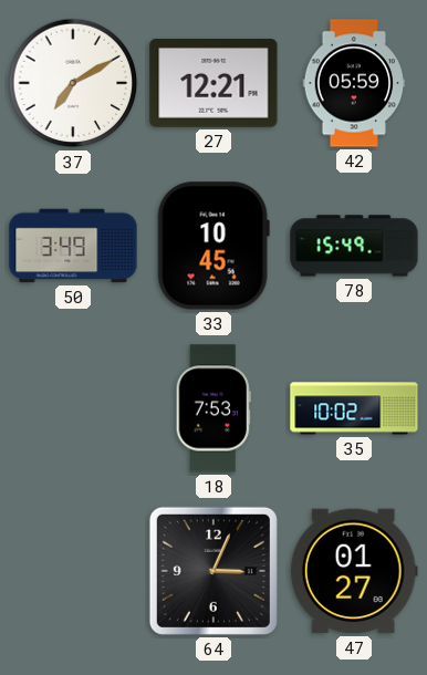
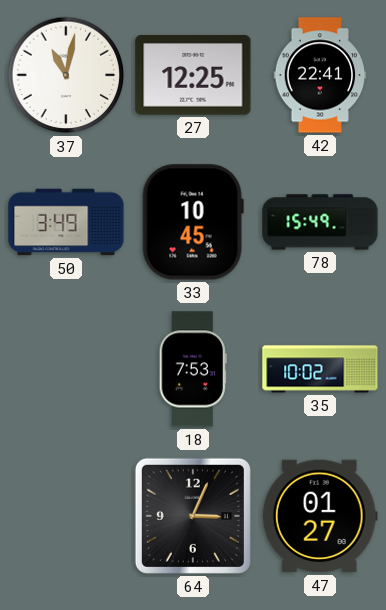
37: 7:10 -> 11:02 (66, 75)
27: 12:21 -> 12:25 (193, 76)
42: 05:59 -> 22:41 (320, 75)
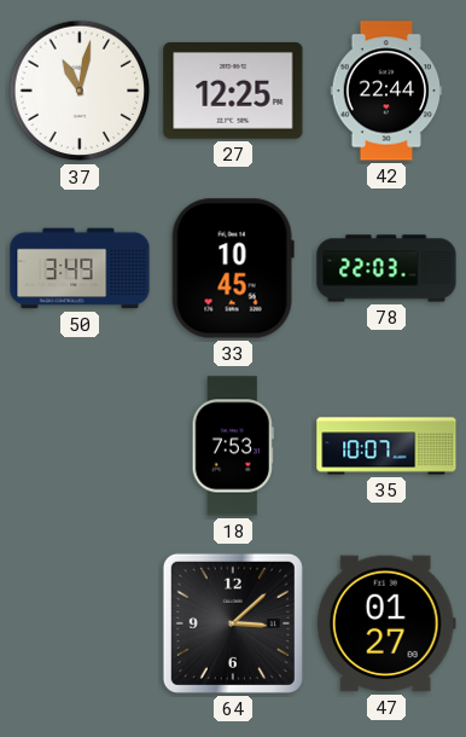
42: 22:41 -> 22:44 (386, 91)
78: 15:49 -> 22:03 (386, 268)
35: 10:02 -> 10:07 (386, 446)
64: 3:04 -> 3:08 (233, 623)
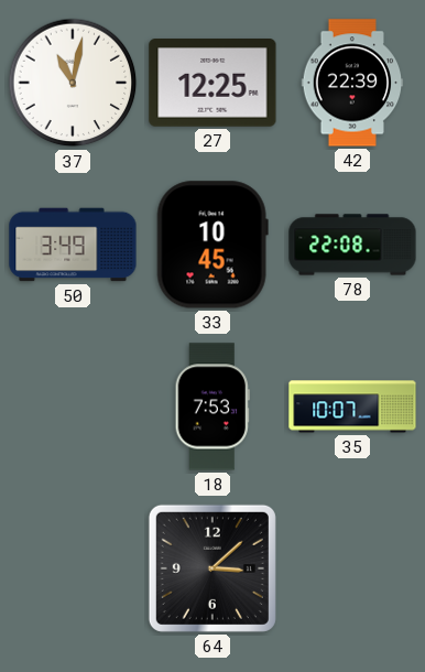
42: 22:44 -> 22:39 (352, 83)
78: 22:03 -> 22:08 (352, 245)
47: 01:27 -> none (386, 623)
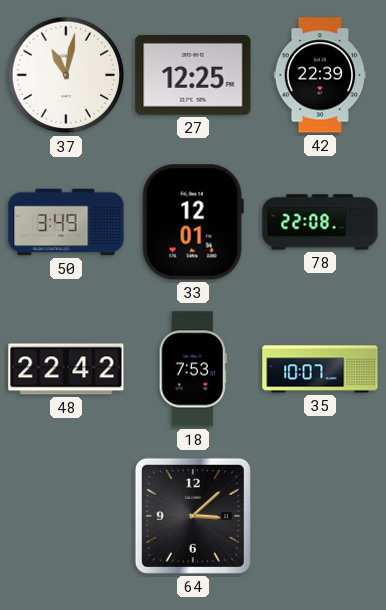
33: 10:45 -> 12:01 (193, 222)
48: none -> 22:42 (66, 369)
